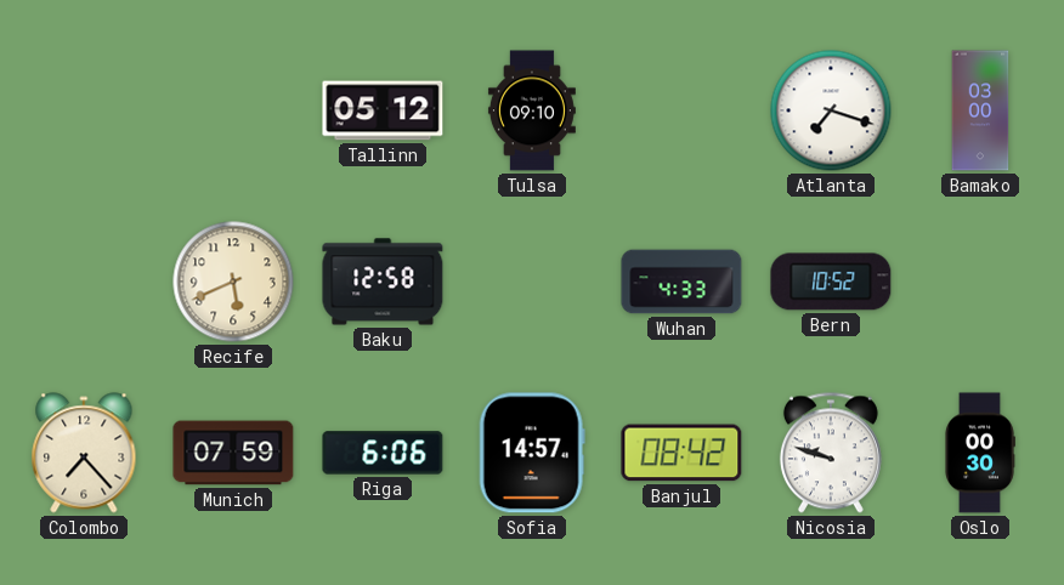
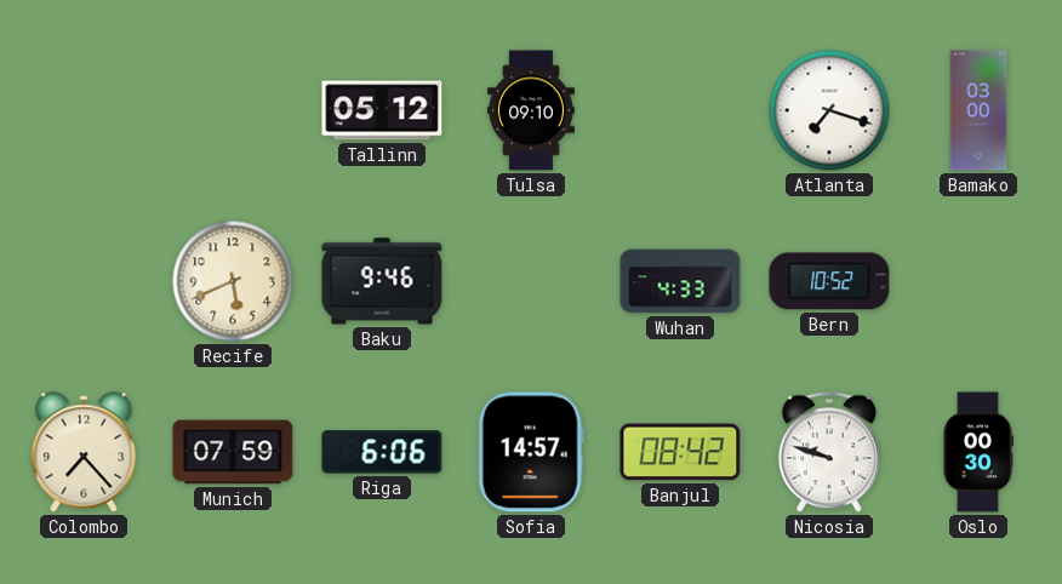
Baku: 12:58 -> 9:46 (382, 281)
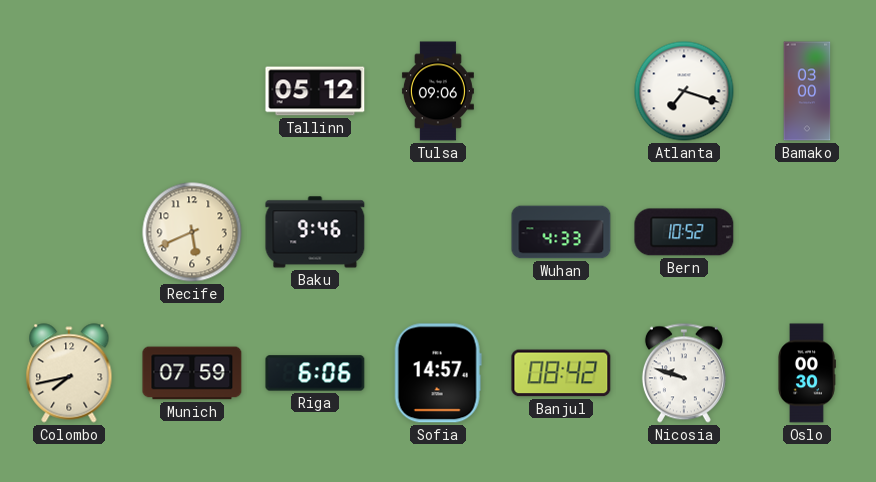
Tulsa: 09:10 -> 09:06 (438, 91)
Colombo: 7:23 -> 7:43 (69, 373)
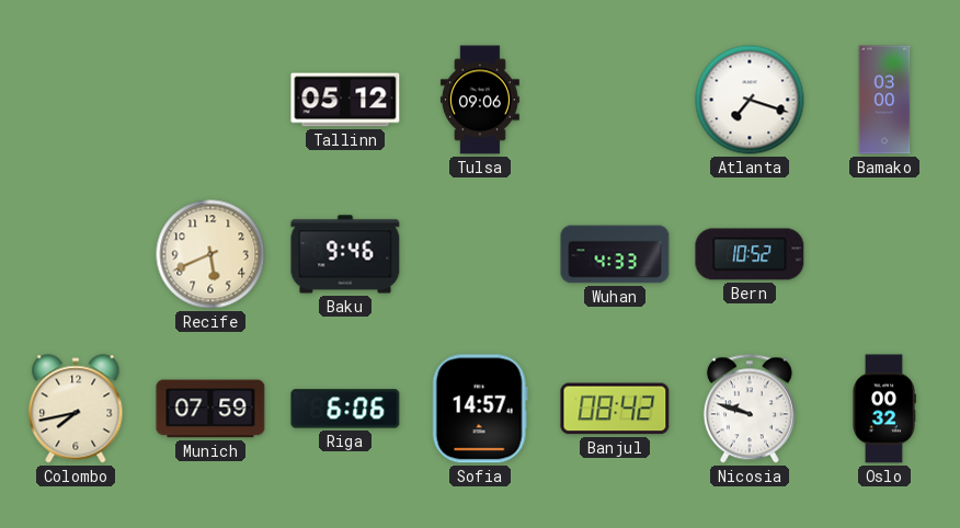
Oslo: 00:30 -> 00:32 (884, 409)
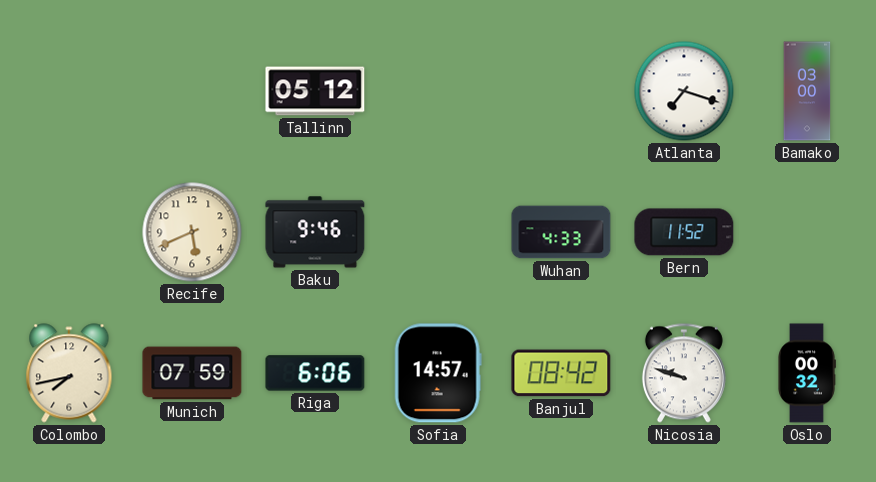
Tulsa: 09:06 -> none (480, 100)
Bern: 10:52 -> 11:52 (684, 232)
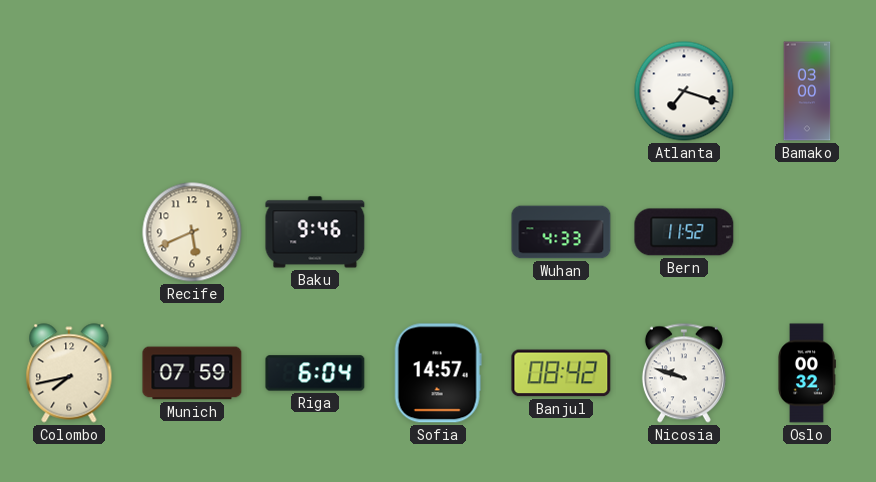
Tallinn: 05:12 -> none (315, 91)
Riga: 6:06 -> 6:04 (315, 373)
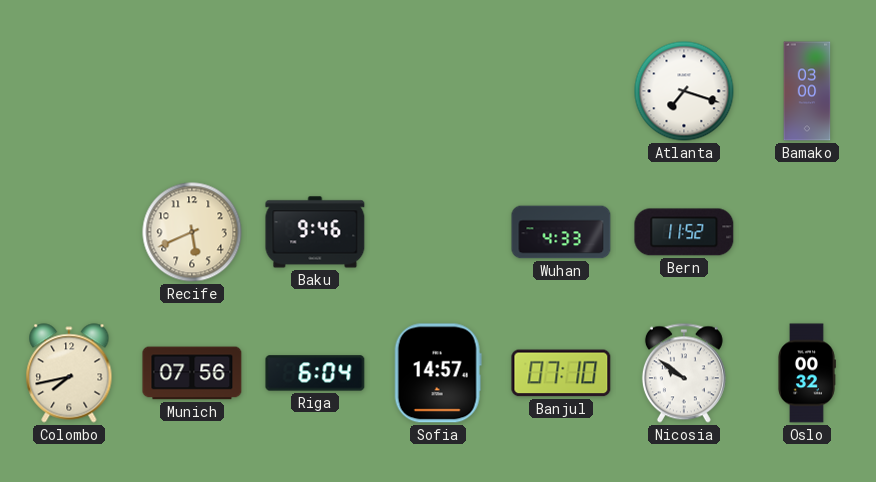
Munich: 07:59 -> 07:56 (192, 373)
Banjul: 08:42 -> 07:10 (561, 373)
Nicosia: 9:48 -> 9:51 (684, 373)
